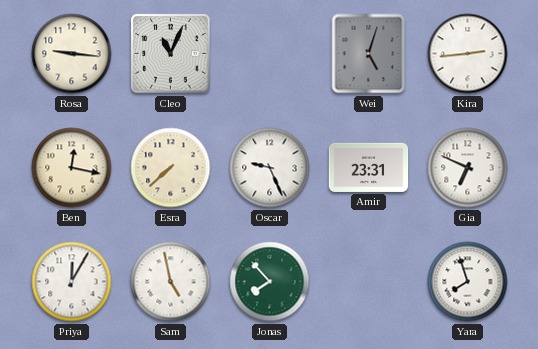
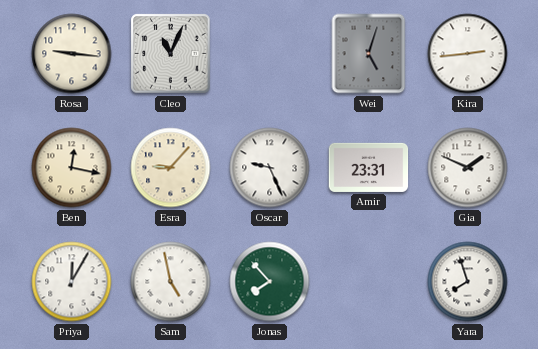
Esra: 7:38 -> 9:07 (171, 168)
Gia: 6:49 -> 1:49 (468, 168)
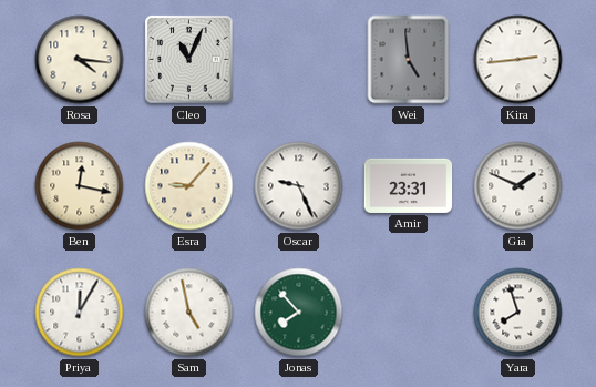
Rosa: 9:16 -> 4:16 (80, 60)
Wei: 5:03 -> 4:59 (409, 60)
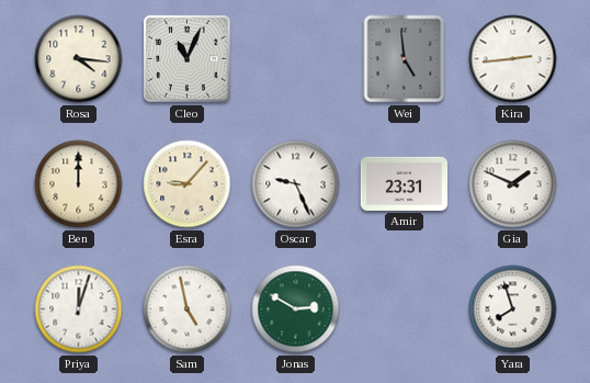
Ben: 12:17 -> 12:00 (79, 184)
Priya: 12:05 -> 12:03 (79, 309)
Jonas: 7:53 -> 2:50 (296, 309)
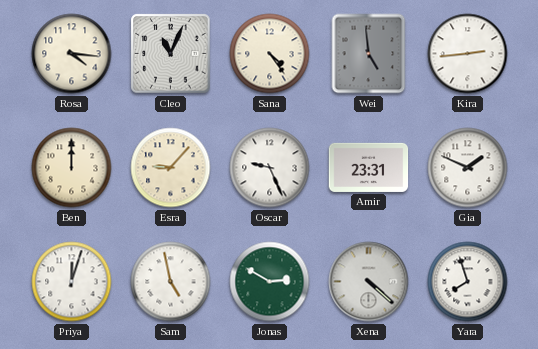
Sana: none -> 4:24 (270, 54)
Xena: none -> 4:22 (369, 282)
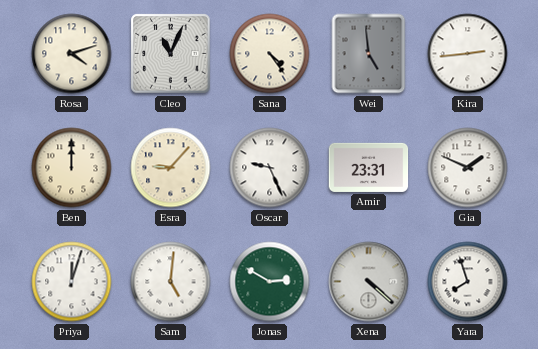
Rosa: 4:16 -> 4:12 (72, 54)
Sam: 4:58 -> 5:01 (171, 282)
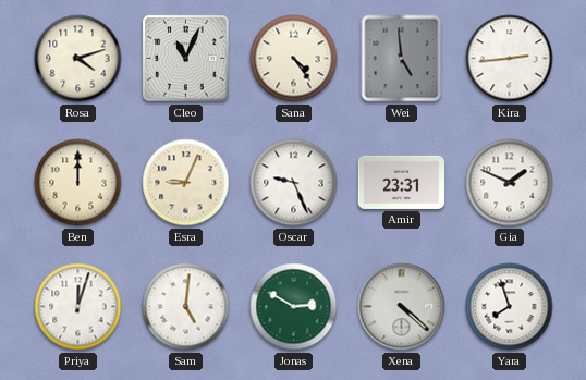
Esra: 9:07 -> 9:04 (186, 183)
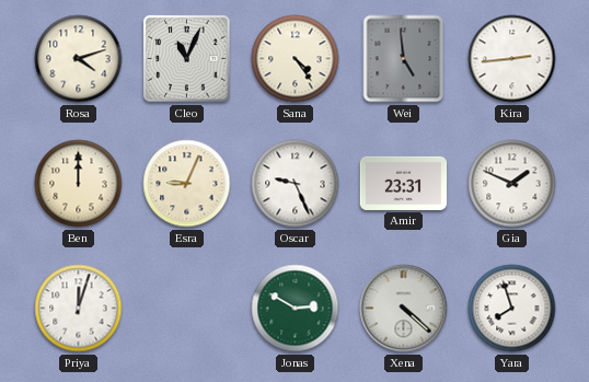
Sam: 5:01 -> none (186, 307)
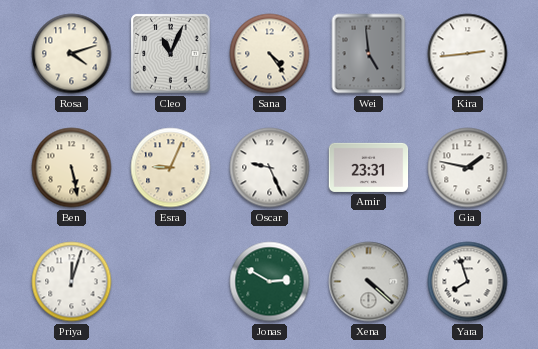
Ben: 12:00 -> 5:28 (72, 168)
Gia: 1:49 -> 1:47 (468, 168)
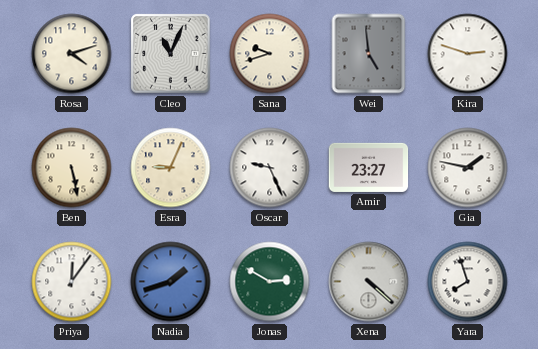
Sana: 4:24 -> 9:42 (270, 54)
Kira: 2:44 -> 2:48 (468, 54)
Amir: 23:31 -> 23:27 (369, 167)
Priya: 12:03 -> 12:06 (72, 282)
Nadia: none -> 1:42 (171, 282)
